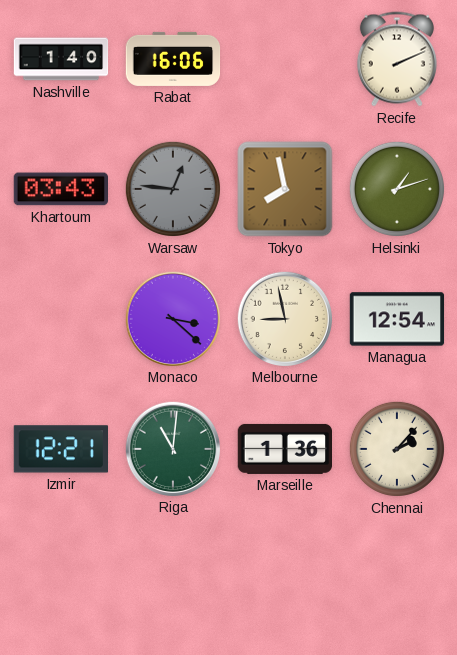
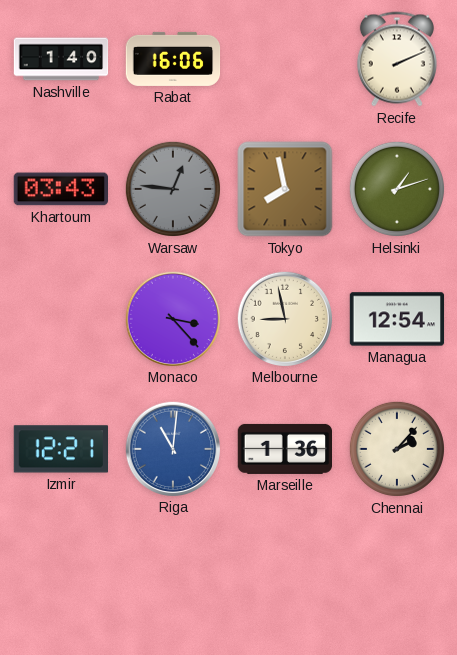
Monaco: 3:22 -> 3:23 (172, 318)
Riga dial: green -> blue (172, 448)
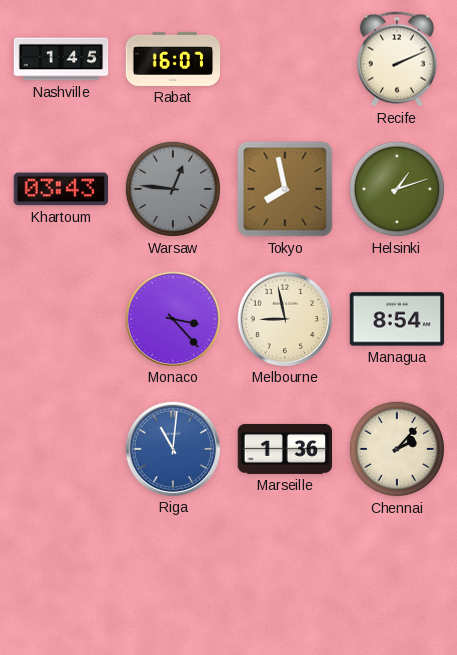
Nashville: 1:40 -> 1:45 (61, 59)
Rabat: 16:06 -> 16:07 (173, 59)
Managua: 12:54 -> 8:54 (397, 319)
Izmir: 12:21 -> none (60, 449)
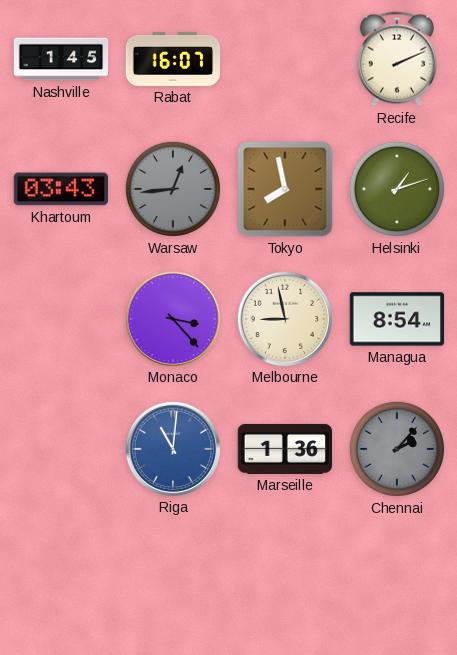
Warsaw: 12:46 -> 12:44 (173, 189)
Chennai dial: cream -> grey (397, 449)
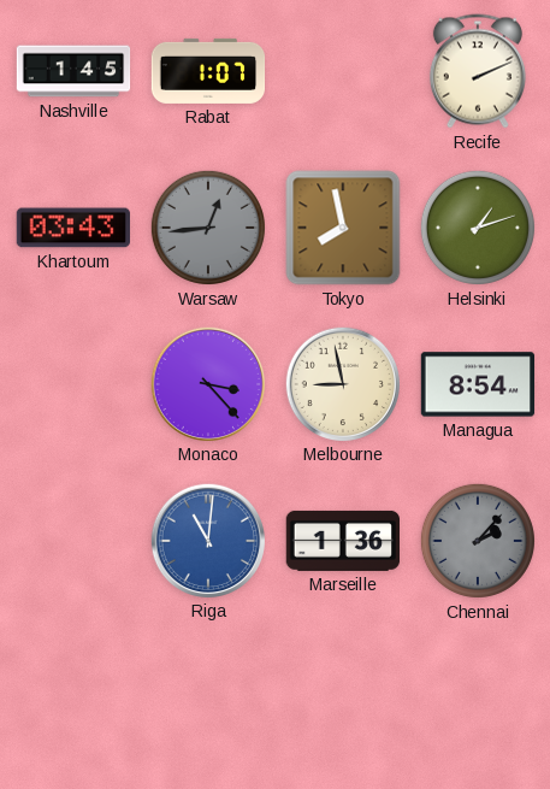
Rabat: 16:07 -> 1:07 (208, 71)
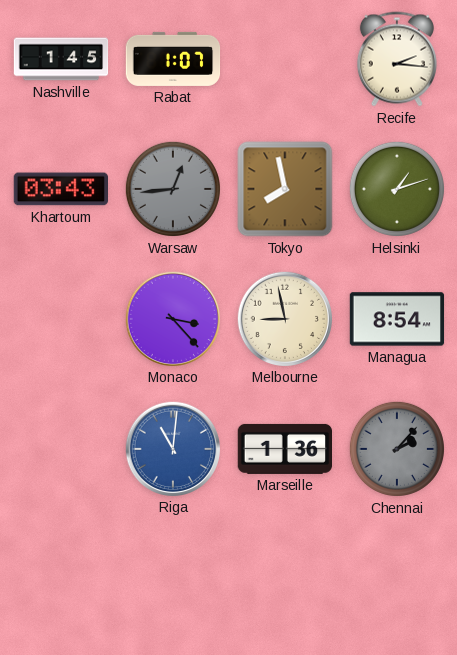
Recife: 2:11 -> 2:16 (397, 59)
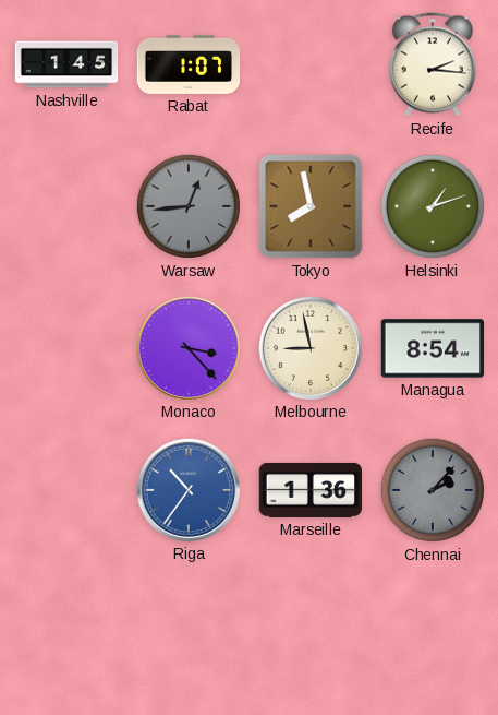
Khartoum: 03:43 -> none (60, 189)
Riga: 11:01 -> 10:36 (187, 489)
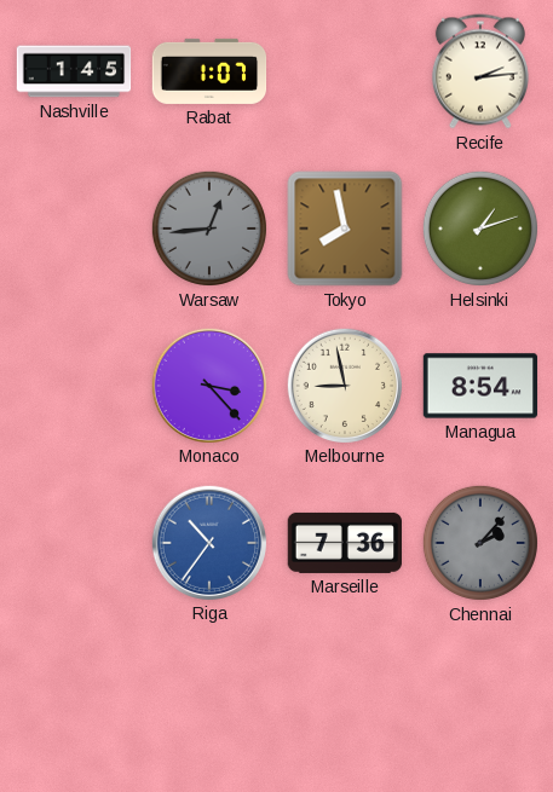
Recife: 2:16 -> 2:14 (480, 71)
Marseille: 1:36 -> 7:36 (345, 543)
